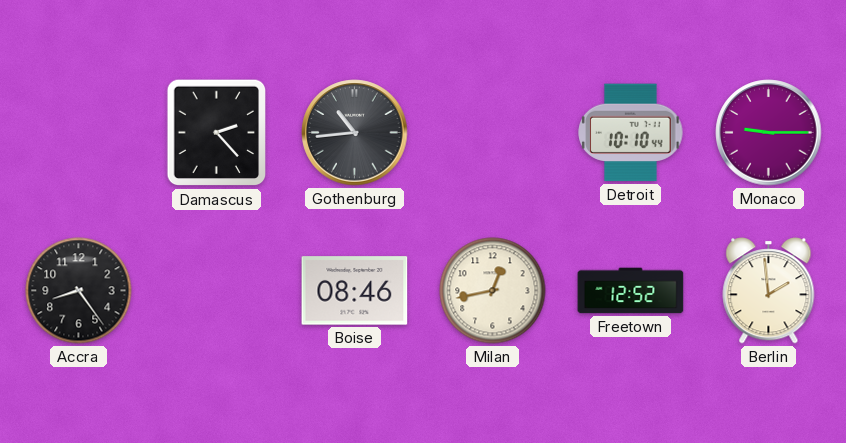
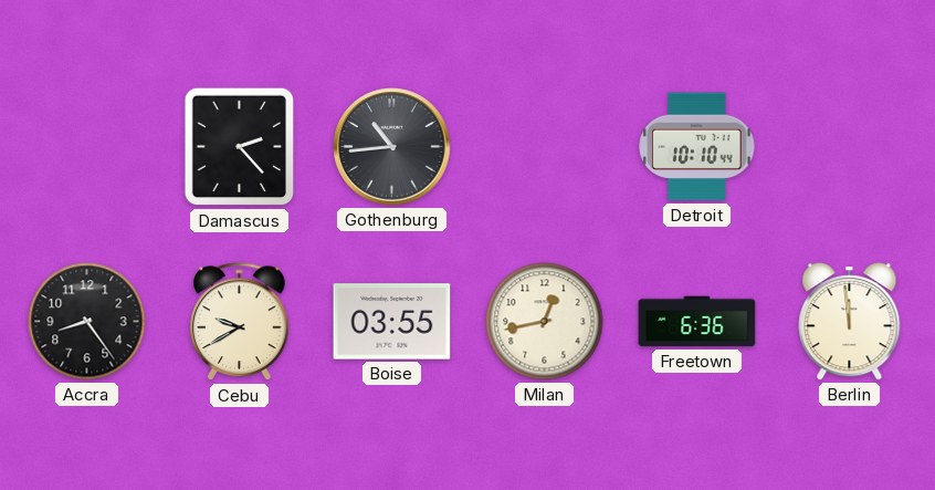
Monaco: 9:15 -> none (769, 133)
Cebu: none -> 9:40 (240, 322)
Boise: 08:46 -> 03:55 (392, 322)
Freetown: 12:52 -> 6:36 (697, 322)
Berlin: 1:59 -> 11:59 (850, 322)
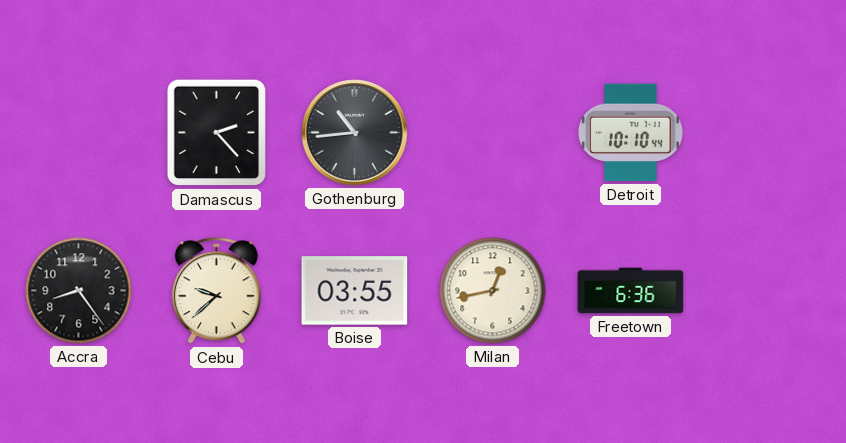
Cebu: 9:40 -> 9:38 (217, 291)
Berlin: 11:59 -> none (850, 322)
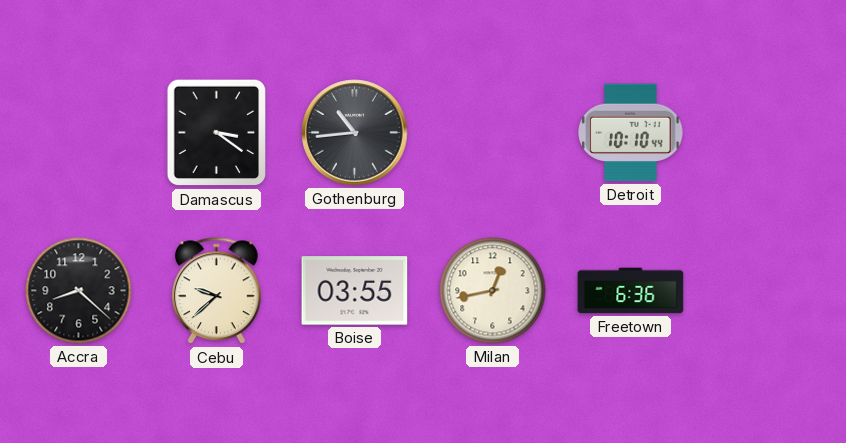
Damascus: 2:23 -> 3:21 (217, 133)
Accra: 8:24 -> 8:22 (79, 291)
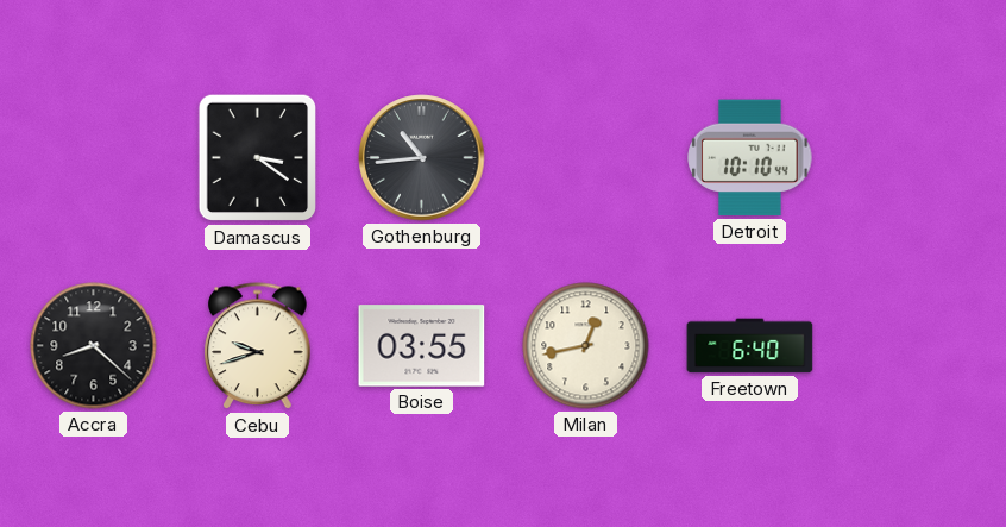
Cebu: 9:38 -> 9:42 (258, 346)
Freetown: 6:36 -> 6:40 (750, 346)
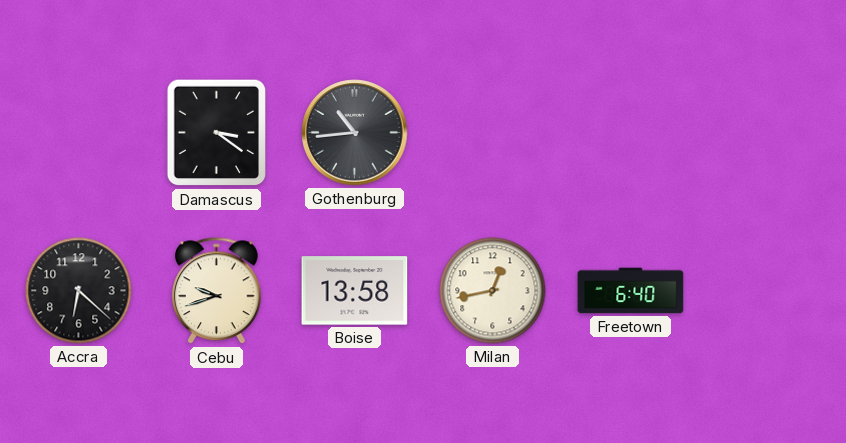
Detroit: 10:10 -> none (750, 158)
Accra: 8:22 -> 6:22 (79, 291)
Boise: 03:55 -> 13:58 (355, 291)
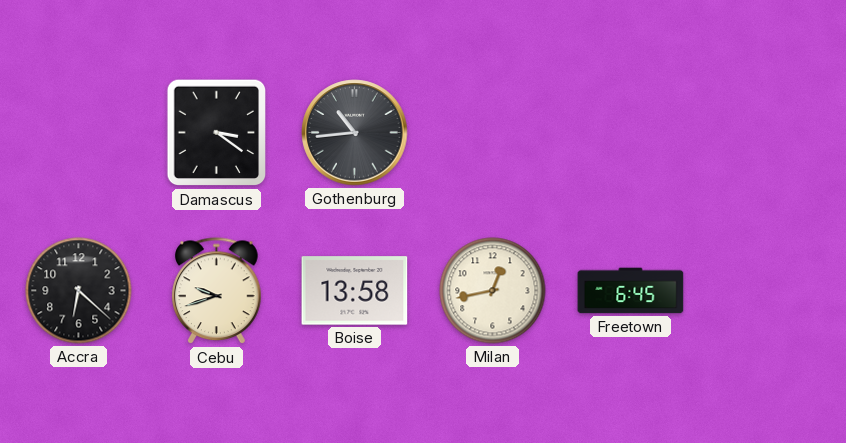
Freetown: 6:40 -> 6:45 (631, 291)
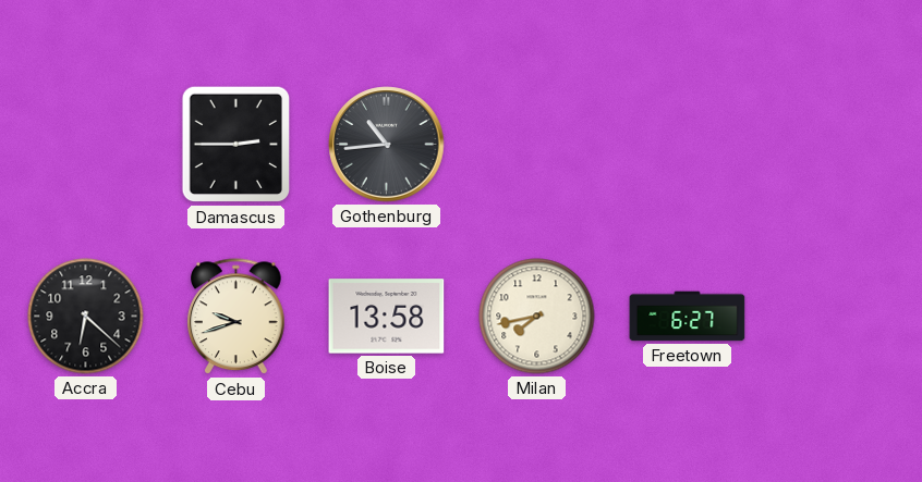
Damascus: 3:21 -> 2:45 (236, 145)
Milan: 12:43 -> 7:43 (537, 317)
Freetown: 6:45 -> 6:27 (688, 317)
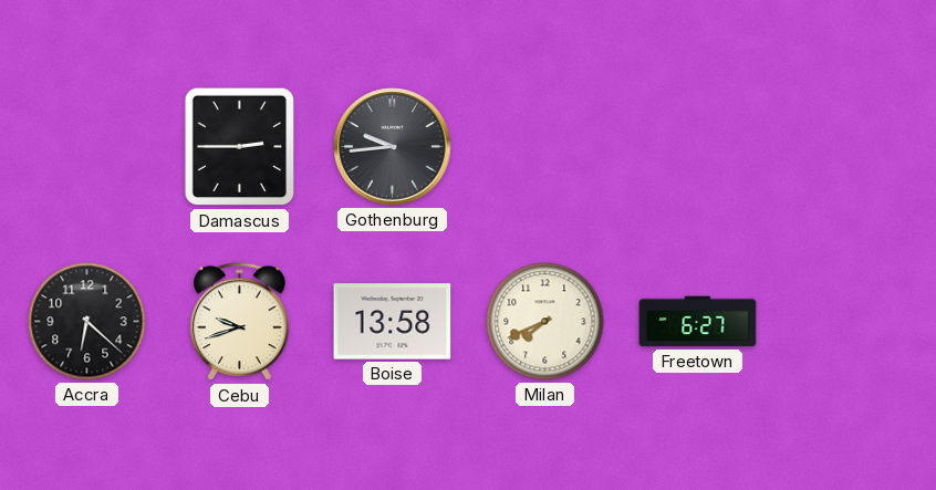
Gothenburg: 10:44 -> 9:44 (393, 147)
Milan: 7:43 -> 7:41 (545, 322)
